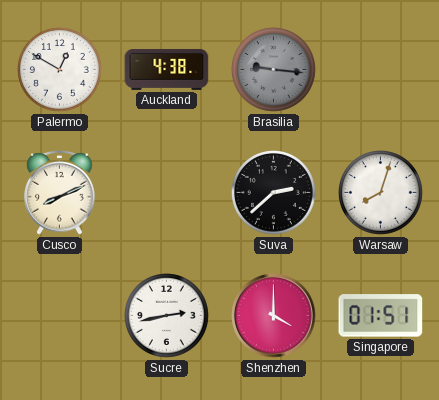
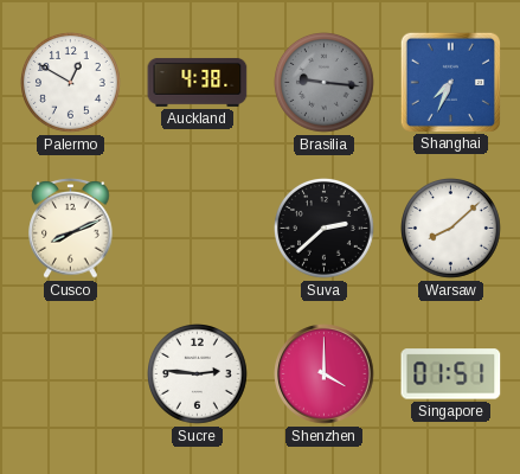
Shanghai: none -> 7:34 (450, 82)
Warsaw: 8:03 -> 8:08 (451, 229)
Sucre: 2:43 -> 2:46 (198, 374)
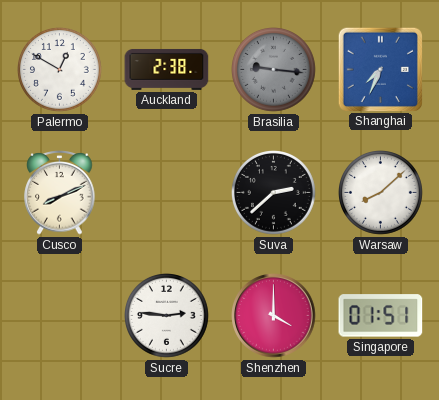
Auckland: 4:38 -> 2:38 (167, 69)
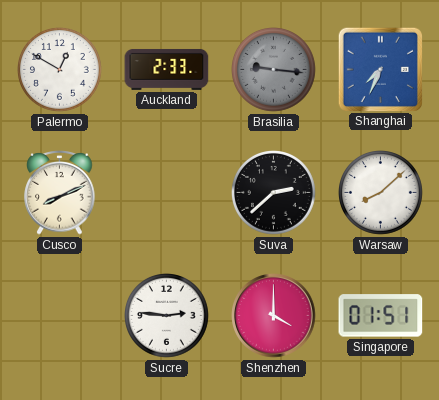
Auckland: 2:38 -> 2:33 (167, 69)
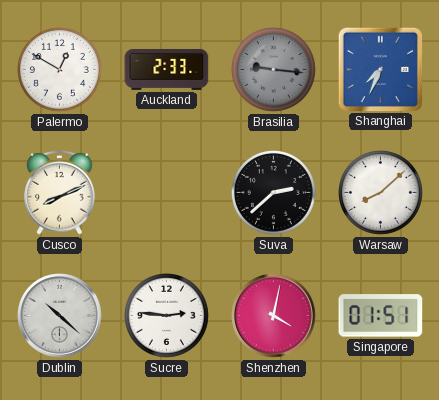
Dublin: none -> 10:22 (60, 316)
Shenzhen: 4:00 -> 4:02 (274, 316)
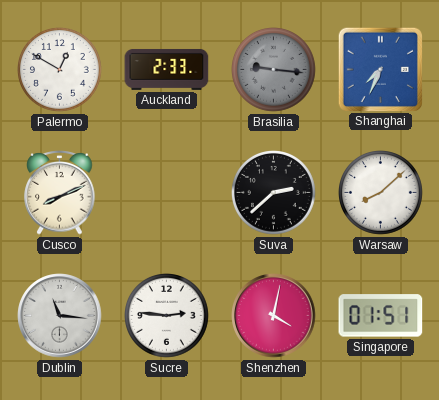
Dublin: 10:22 -> 11:16 (60, 316)
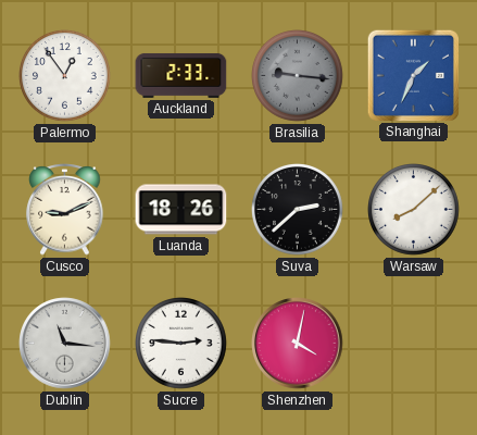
Palermo: 12:50 -> 12:54 (65, 76)
Shanghai: 7:34 -> 1:34 (413, 75)
Cusco: 8:11 -> 9:11 (65, 210)
Luanda: none -> 18:26 (181, 210)
Singapore: 01:51 -> none (381, 316)
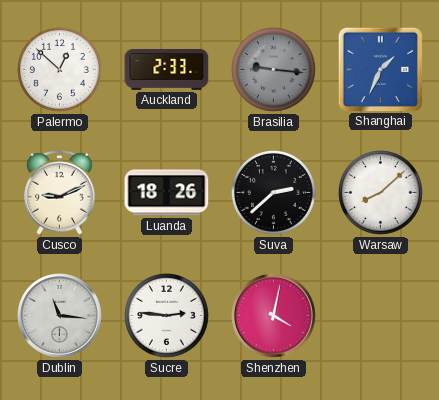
Palermo: 12:54 -> 12:52 (60, 70)
